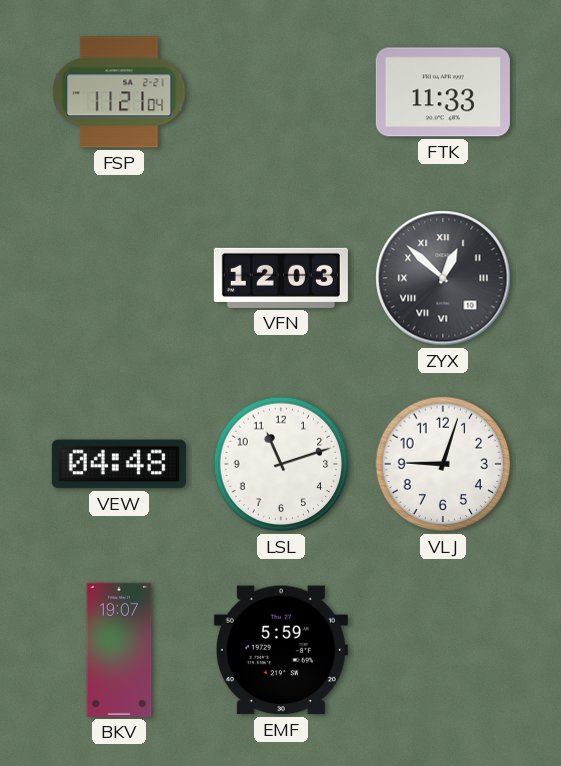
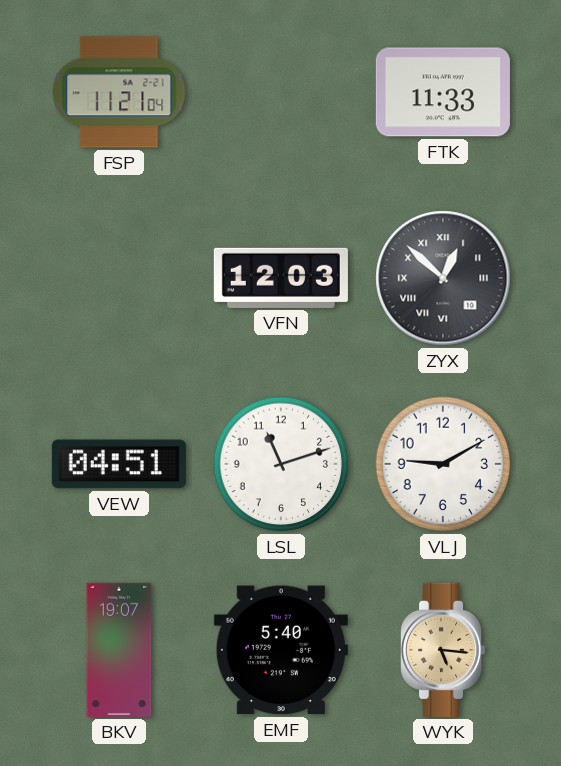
VEW: 04:48 -> 04:51 (119, 464)
VLJ: 9:03 -> 9:10 (443, 464)
EMF: 5:59 -> 5:40 (281, 650)
WYK: none -> 5:16 (444, 650)
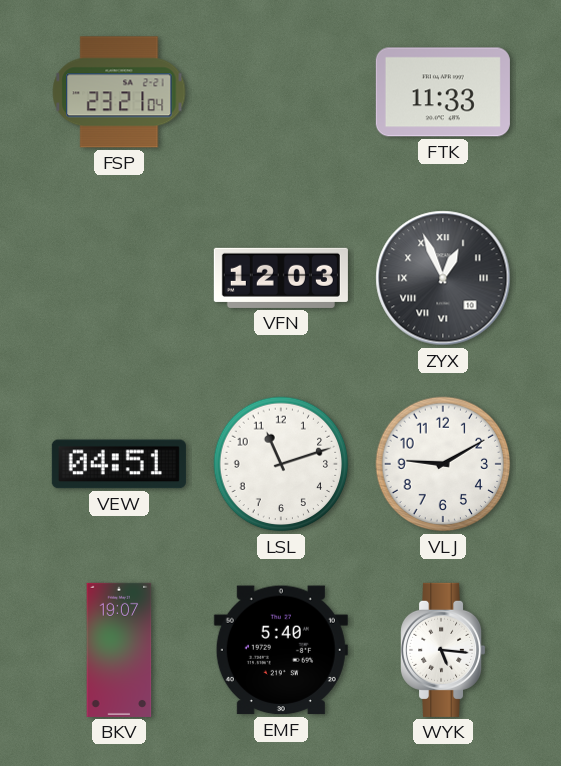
FSP: 11:21 -> 23:21 (119, 92)
ZYX: 12:52 -> 12:56 (443, 278)
WYK dial: champagne -> white (444, 650)
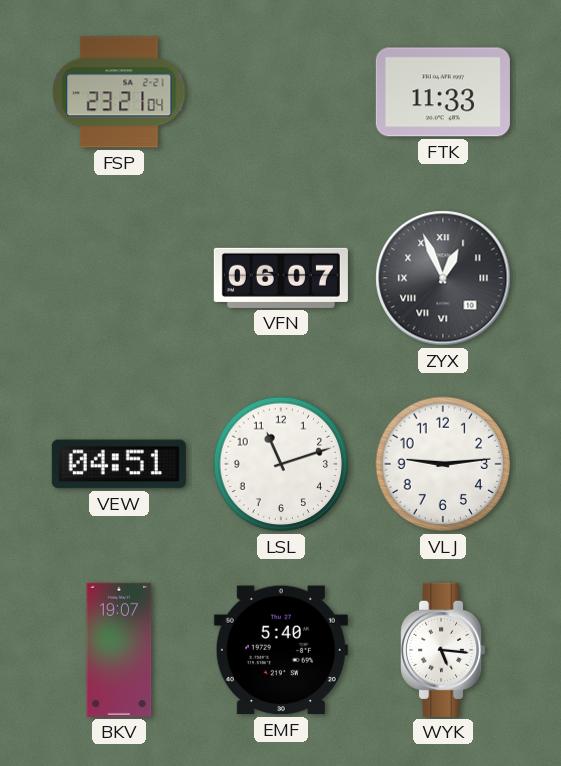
VFN: 12:03 -> 06:07 (281, 278)
VLJ: 9:10 -> 9:14 (443, 464)
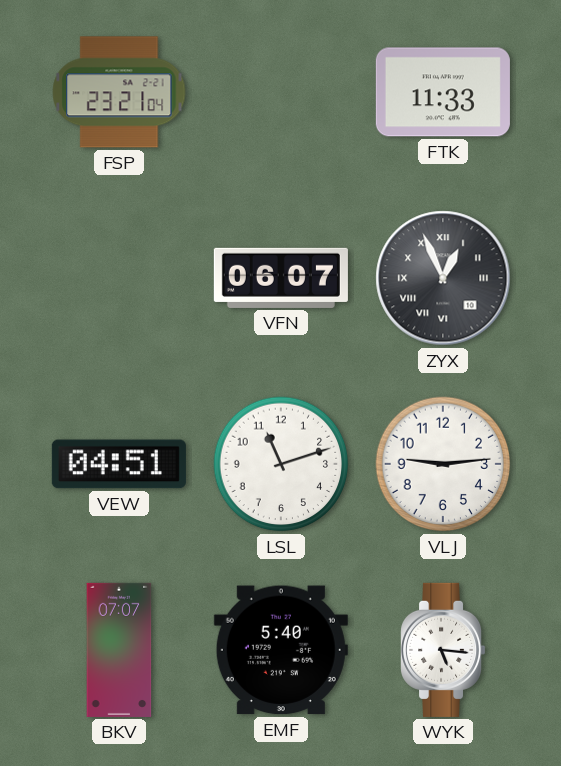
BKV: 19:07 -> 07:07 (119, 650)
